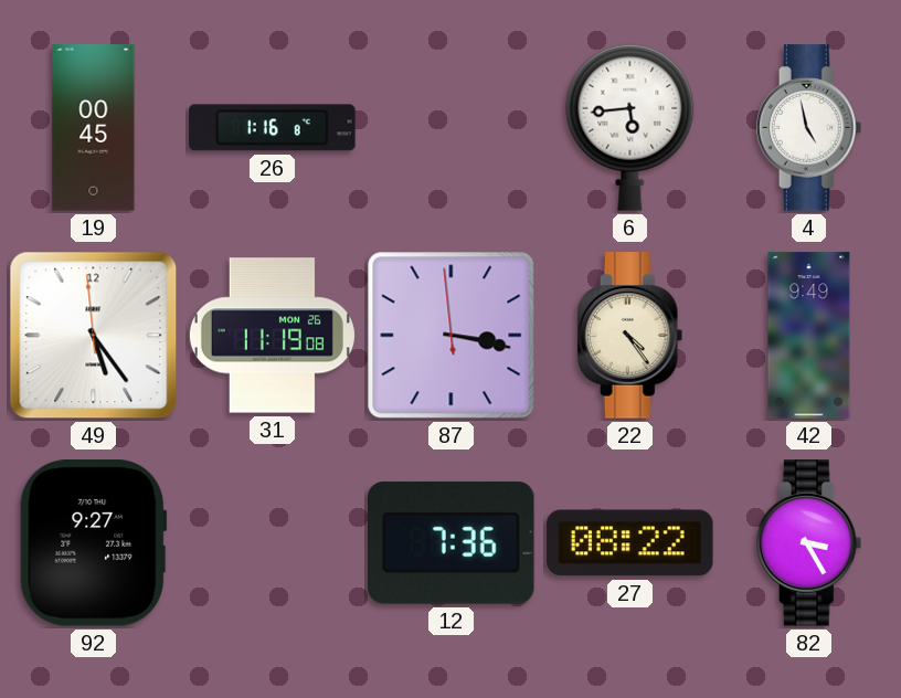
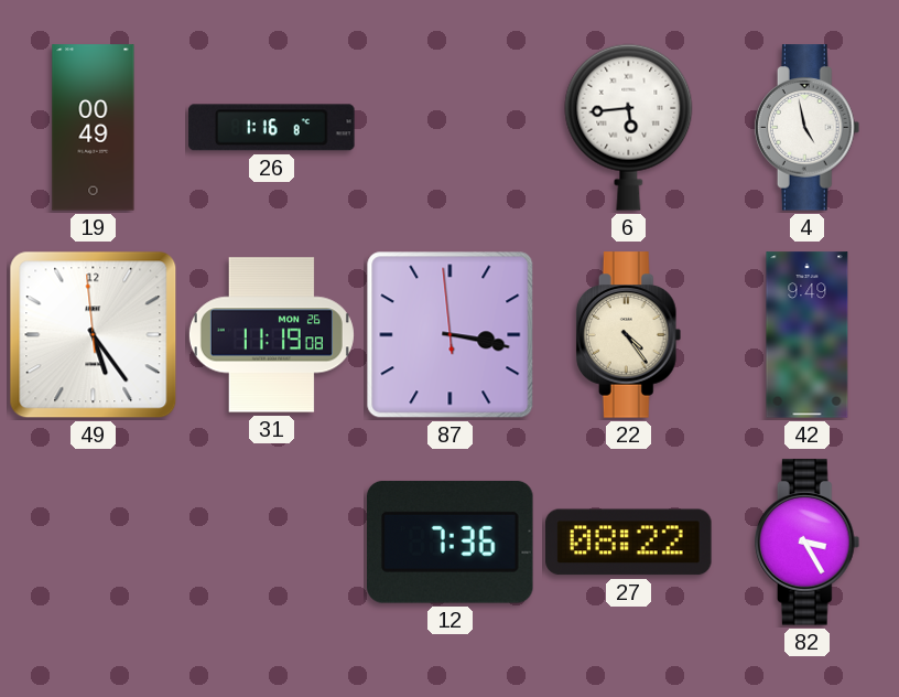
19: 00:45 -> 00:49 (94, 128)
92: 9:27 -> none (94, 543)
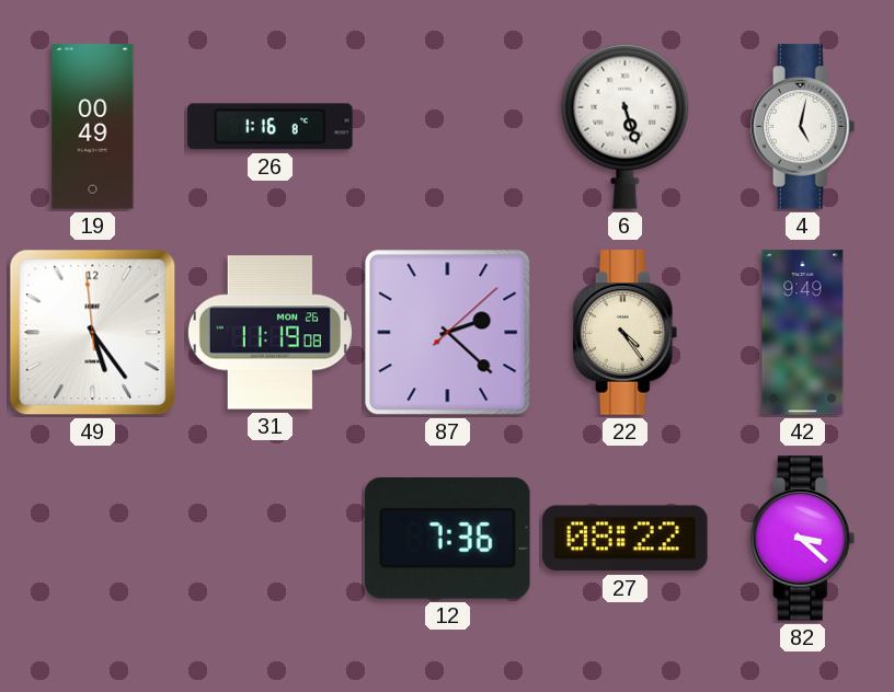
6: 5:44 -> 5:27 (626, 126)
4: 4:58 -> 5:02 (803, 127)
87: 3:16 -> 2:22 (448, 333)
82: 3:25 -> 3:22 (803, 539)
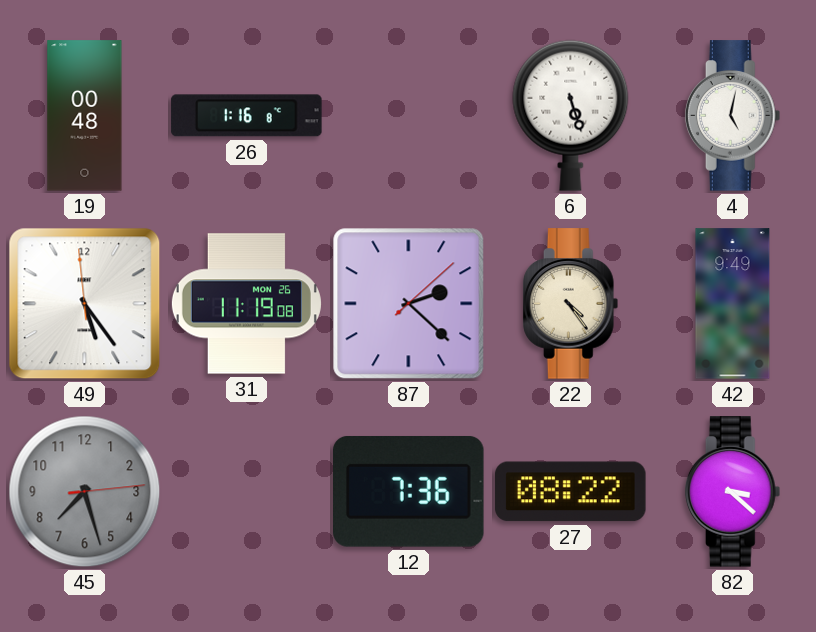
19: 00:49 -> 00:48 (85, 116)
45: none -> 7:27 (85, 492)
